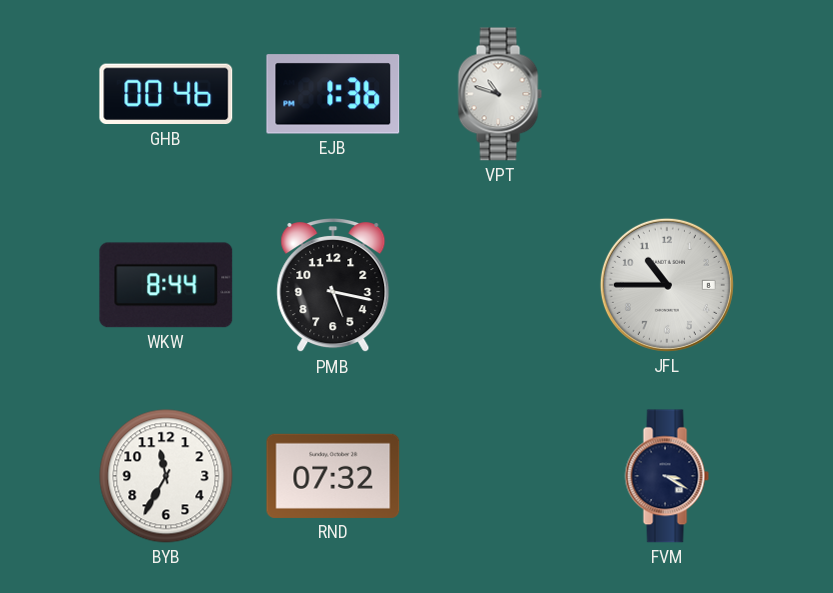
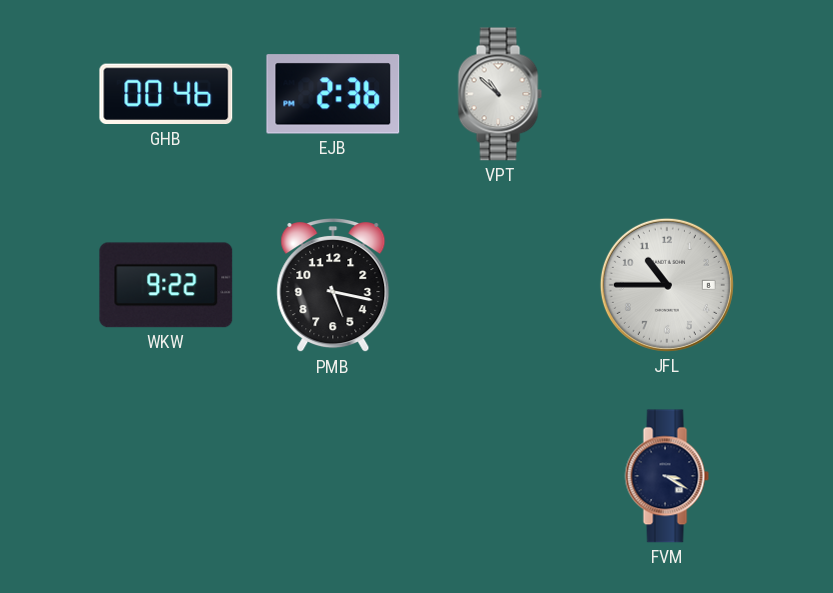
EJB: 1:36 -> 2:36 (333, 94)
VPT: 10:48 -> 10:52 (500, 94)
WKW: 8:44 -> 9:22 (166, 285)
BYB: 11:35 -> none (166, 476)
RND: 07:32 -> none (333, 476)
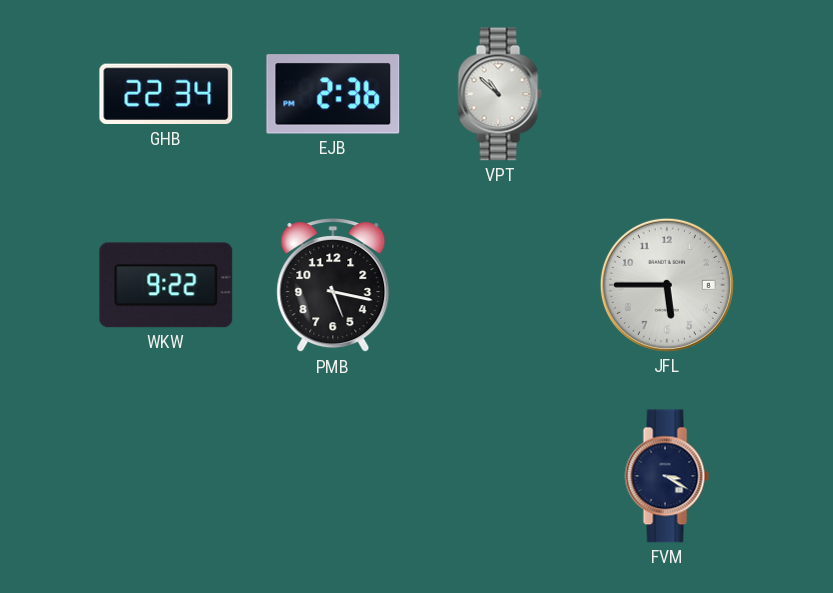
GHB: 00:46 -> 22:34 (166, 94)
JFL: 10:45 -> 5:45 (667, 285)
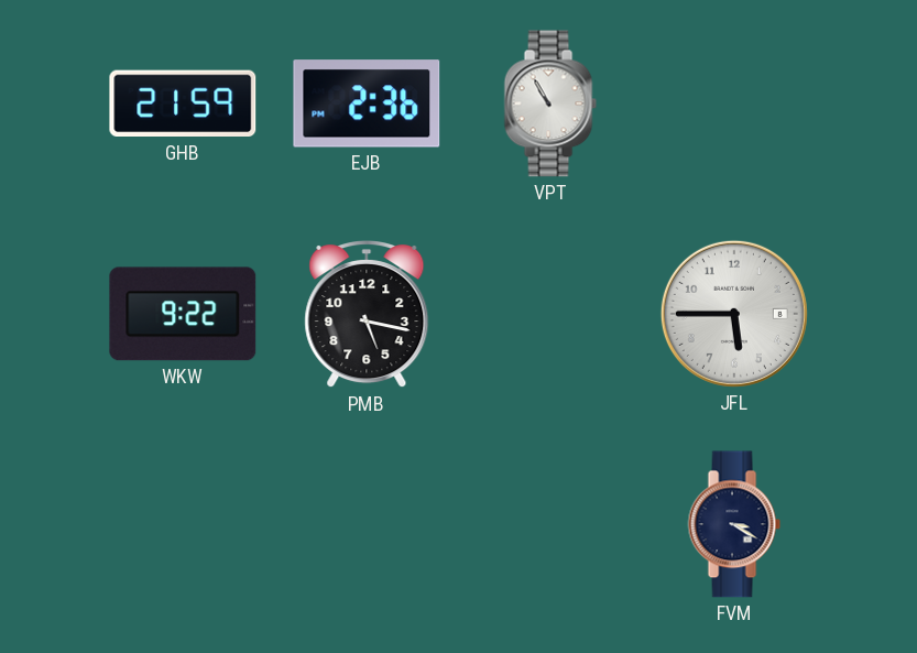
GHB: 22:34 -> 21:59 (183, 104)
VPT: 10:52 -> 10:55 (550, 104)
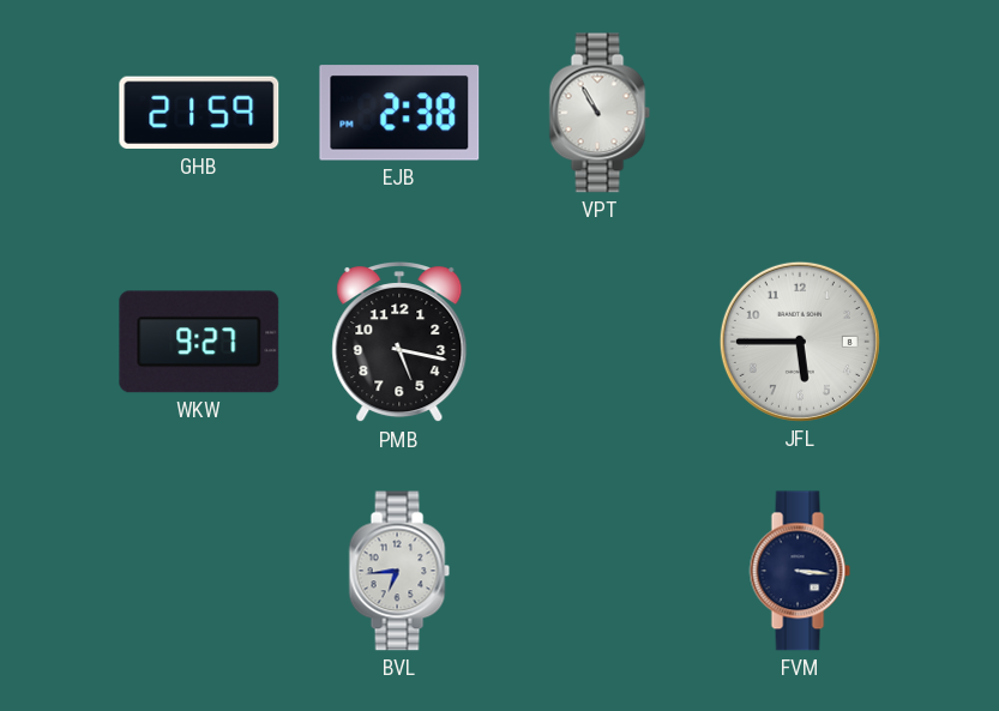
EJB: 2:36 -> 2:38 (399, 113)
WKW: 9:22 -> 9:27 (199, 342)
BVL: none -> 6:44 (399, 571)
FVM: 3:20 -> 3:16 (800, 571)
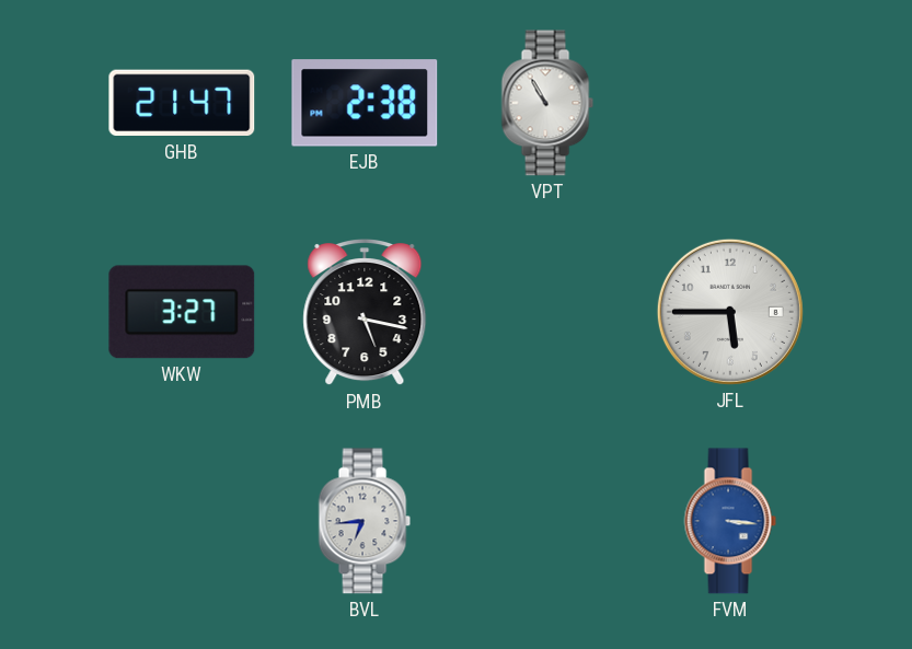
GHB: 21:59 -> 21:47 (182, 103)
WKW: 9:27 -> 3:27 (182, 312)
FVM dial: navy -> blue (730, 521)
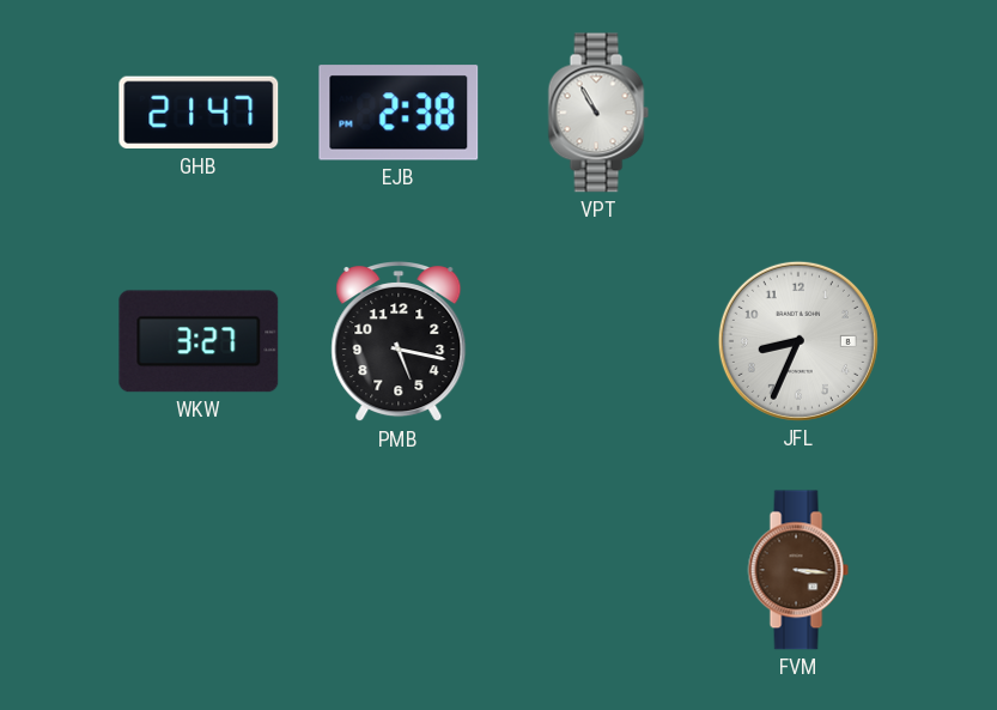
JFL: 5:45 -> 8:34 (798, 341)
BVL: 6:44 -> none (365, 521)
FVM dial: blue -> brown (798, 570)
